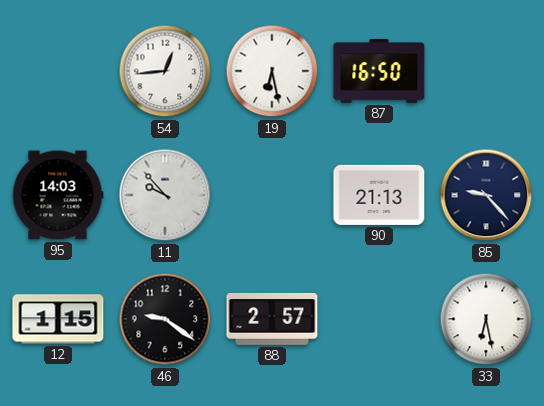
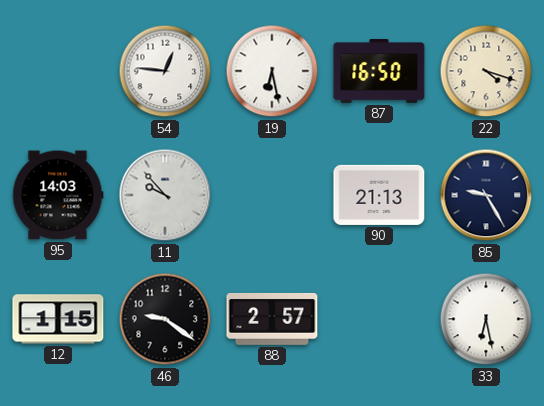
54: 12:44 -> 12:46 (165, 71)
22: none -> 4:18 (486, 71)
85: 9:23 -> 9:25 (486, 195)
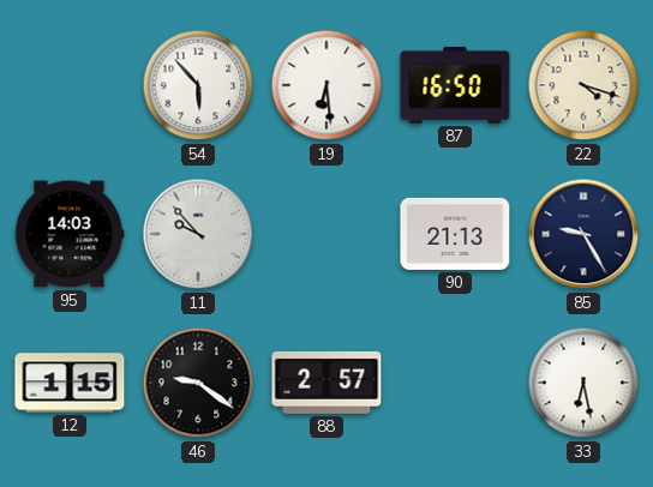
54: 12:46 -> 5:53 (198, 85)
19: 6:28 -> 6:29 (326, 85)
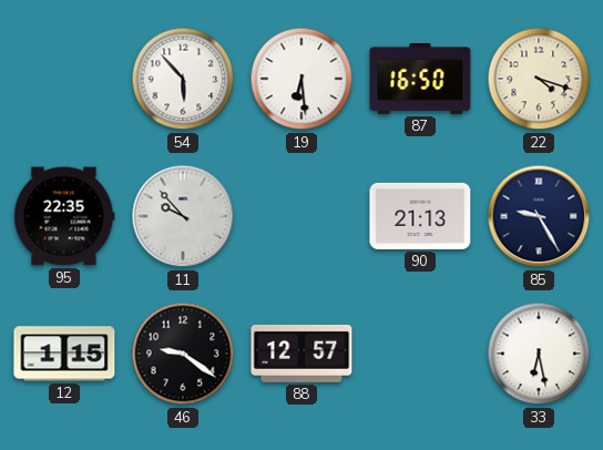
95: 14:03 -> 22:35 (64, 216)
88: 2:57 -> 12:57 (301, 354)
